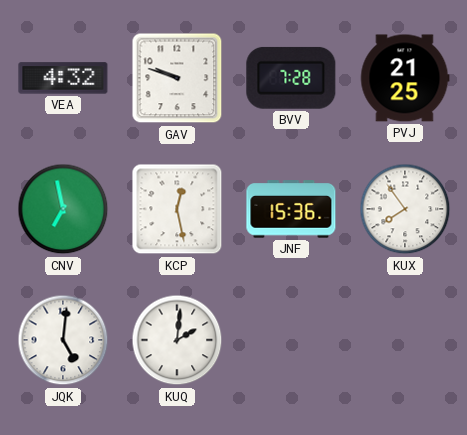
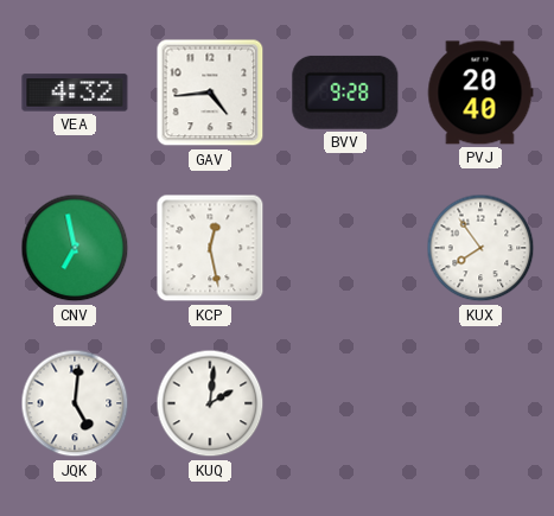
GAV: 9:48 -> 4:44 (210, 93)
BVV: 7:28 -> 9:28 (345, 93)
PVJ: 21:25 -> 20:40 (480, 93)
JNF: 15:36 -> none (291, 209)
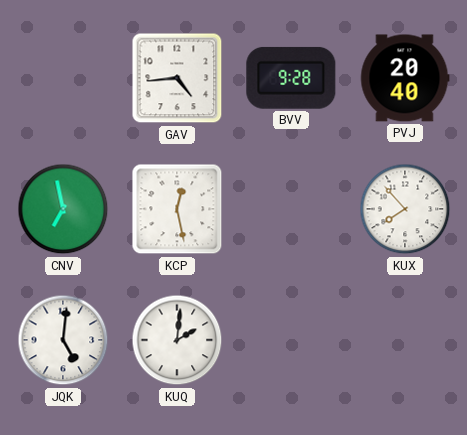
VEA: 4:32 -> none (75, 93)
KUX: 7:54 -> 7:53 (405, 209)
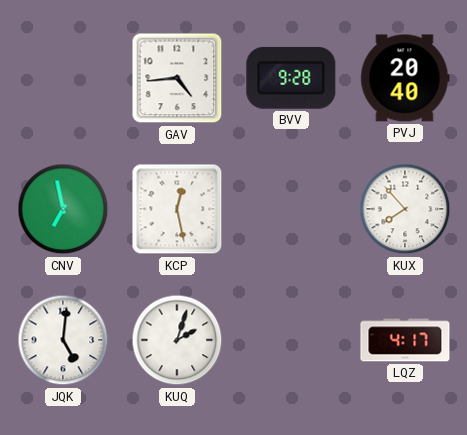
KUQ: 2:01 -> 2:03 (177, 340)
LQZ: none -> 4:17 (405, 340)
